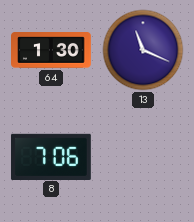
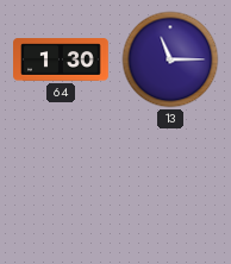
13: 11:19 -> 11:15 (170, 59)
8: 7:06 -> none (51, 156)
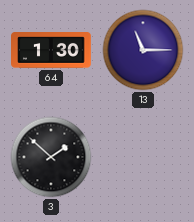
3: none -> 1:52 (51, 157)
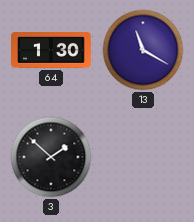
13: 11:15 -> 11:20 (143, 50)
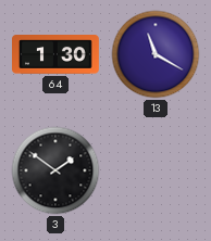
3: 1:52 -> 1:51 (55, 170)
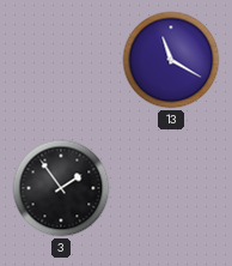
64: 1:30 -> none (57, 55)
3: 1:51 -> 1:54 (61, 188)
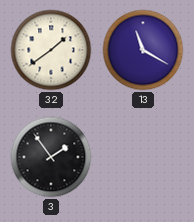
32: none -> 1:39 (51, 50)
